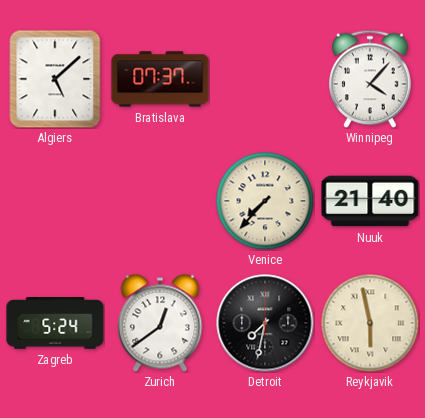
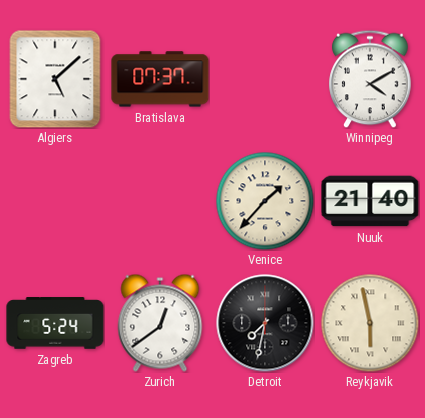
Winnipeg: 4:07 -> 4:10 (370, 79)
Venice: 7:37 -> 1:37 (265, 201)
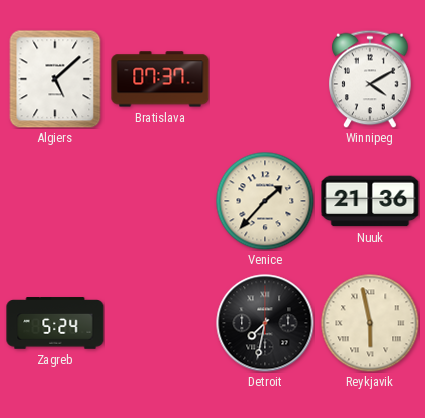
Nuuk: 21:40 -> 21:36 (370, 201)
Zurich: 12:39 -> none (160, 323)
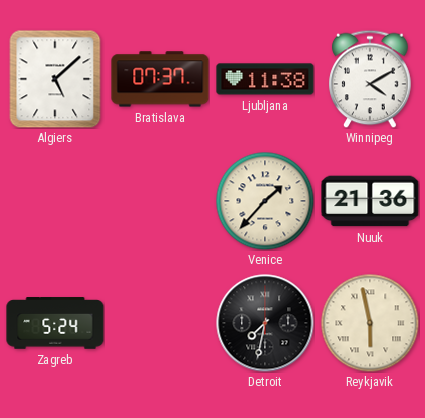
Ljubljana: none -> 11:38 (265, 79)
